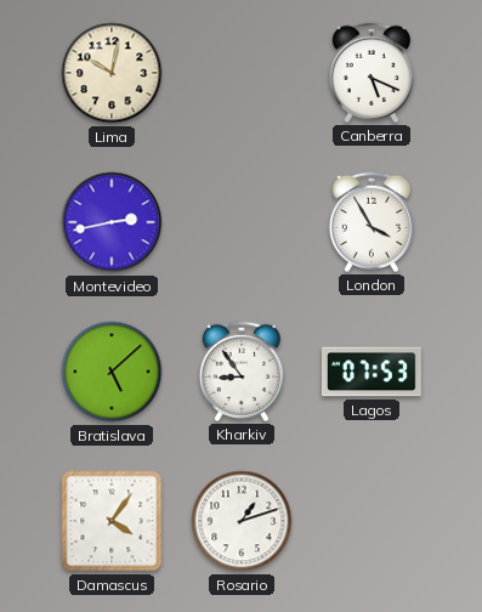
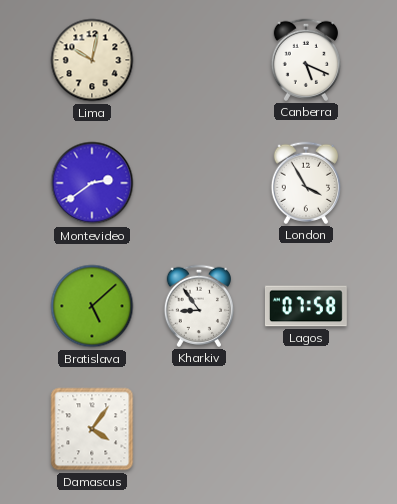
Montevideo: 2:43 -> 2:39 (92, 183)
Lagos: 07:53 -> 07:58 (306, 306)
Rosario: 1:12 -> none (242, 521)
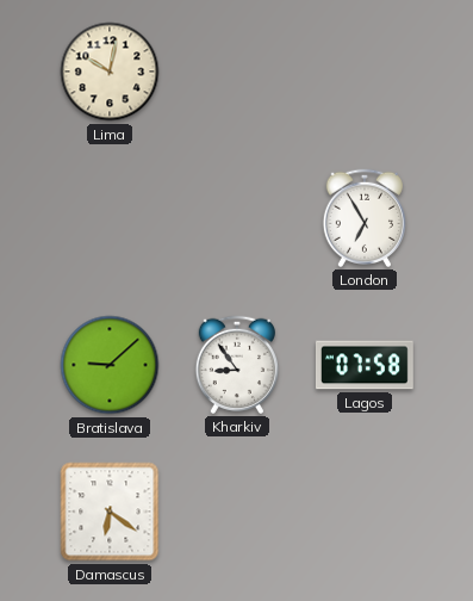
Canberra: 5:19 -> none (305, 60)
Montevideo: 2:39 -> none (92, 183)
London: 3:55 -> 6:55 (363, 218)
Bratislava: 5:08 -> 9:08 (110, 365)
Damascus: 4:06 -> 6:21 (110, 512)
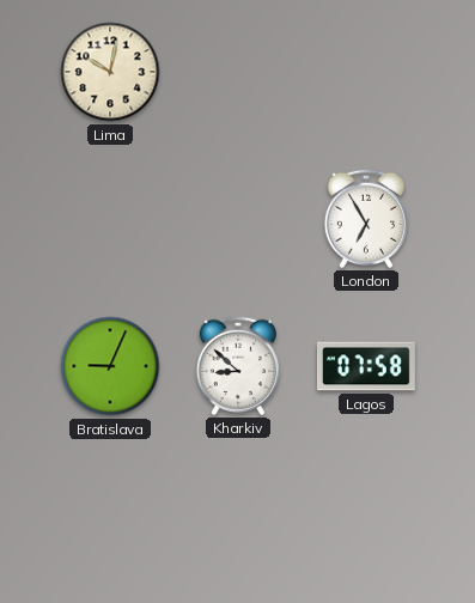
Bratislava: 9:08 -> 9:04 (110, 366)
Kharkiv: 8:54 -> 8:52 (237, 366)
Damascus: 6:21 -> none (110, 512)
